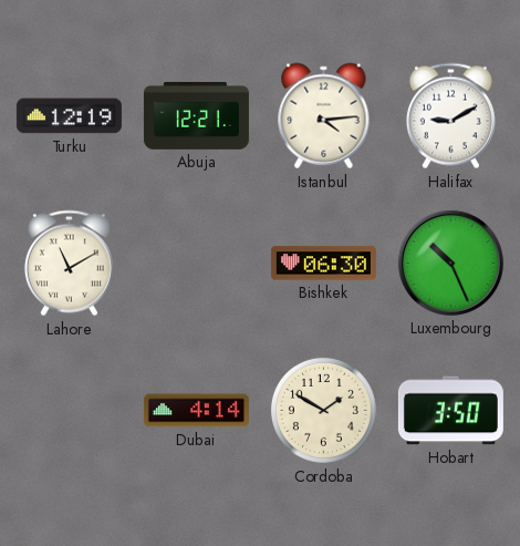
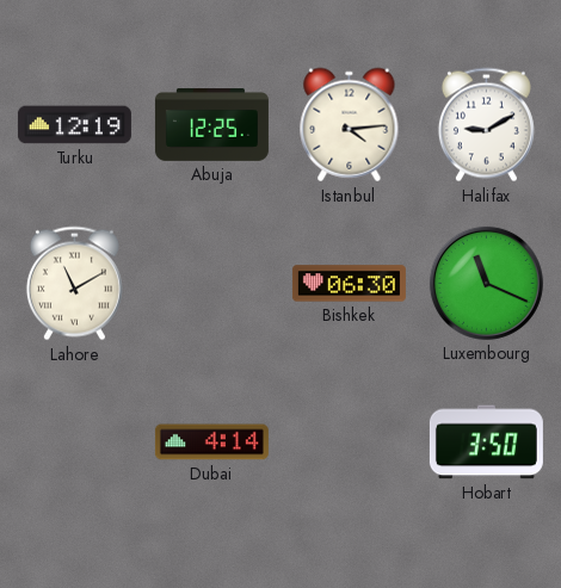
Abuja: 12:21 -> 12:25 (211, 125)
Luxembourg: 10:26 -> 11:19 (486, 283)
Cordoba: 1:50 -> none (323, 410)
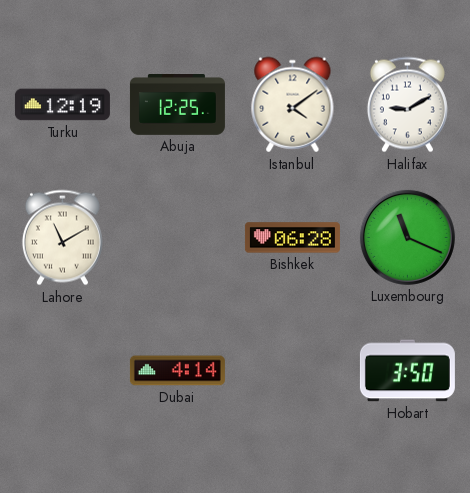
Istanbul: 4:14 -> 4:09 (293, 105)
Bishkek: 06:30 -> 06:28 (292, 238)
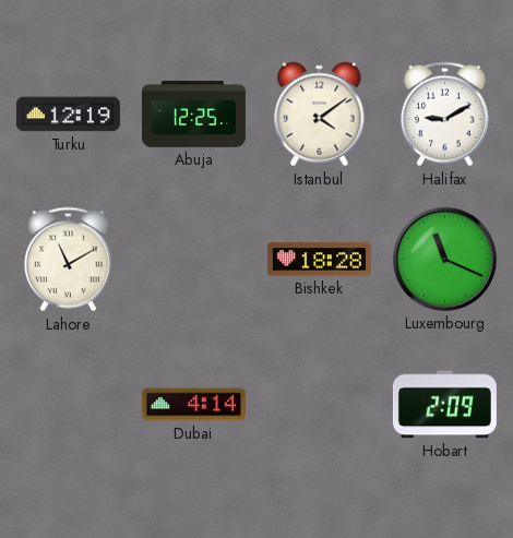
Bishkek: 06:28 -> 18:28 (319, 260)
Hobart: 3:50 -> 2:09 (444, 405)
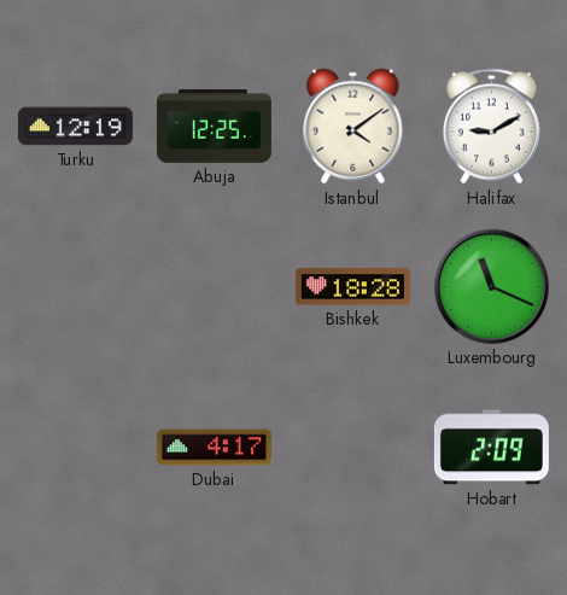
Lahore: 11:10 -> none (68, 260)
Dubai: 4:14 -> 4:17 (214, 448)
